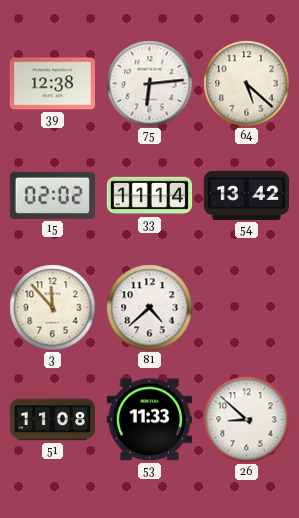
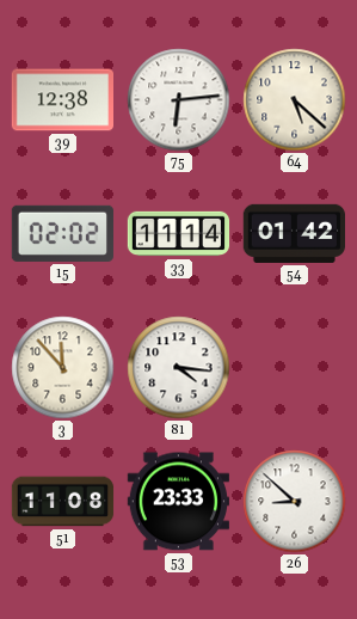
54: 13:42 -> 01:42 (294, 233)
81: 4:38 -> 4:16 (179, 368)
53: 11:33 -> 23:33 (178, 502)
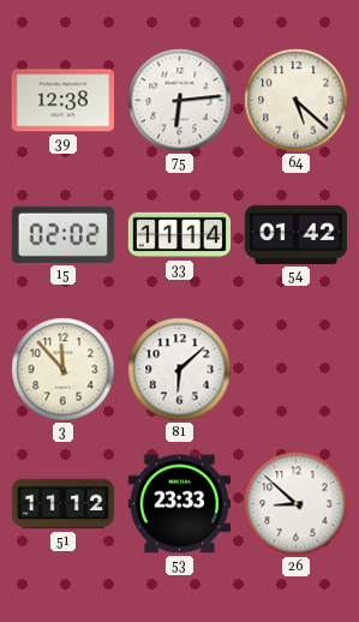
81: 4:16 -> 6:08 (180, 370)
51: 11:08 -> 11:12 (64, 504)
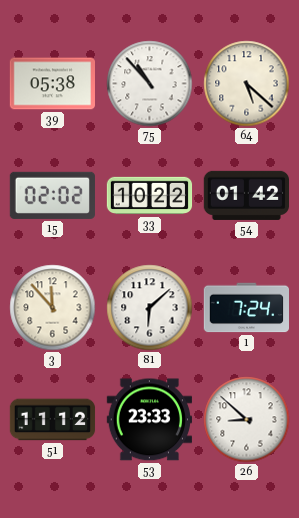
39: 12:38 -> 05:38 (52, 84)
75: 6:14 -> 10:53 (150, 84)
33: 11:14 -> 10:22 (150, 196)
1: none -> 7:24 (246, 308)
